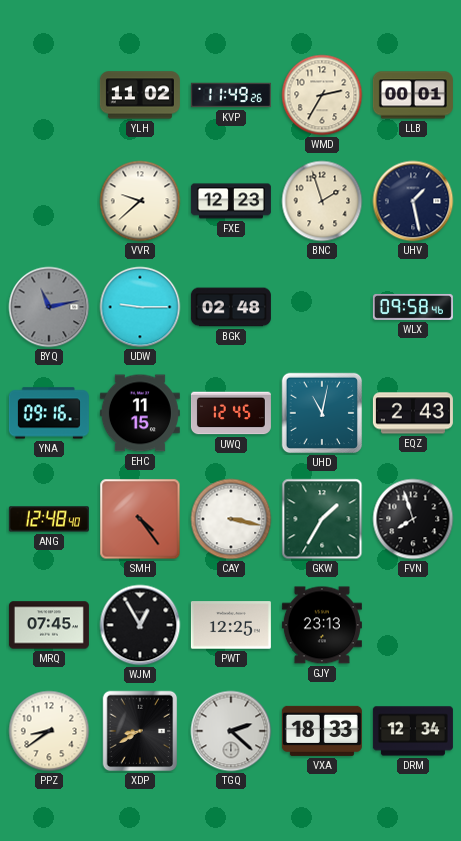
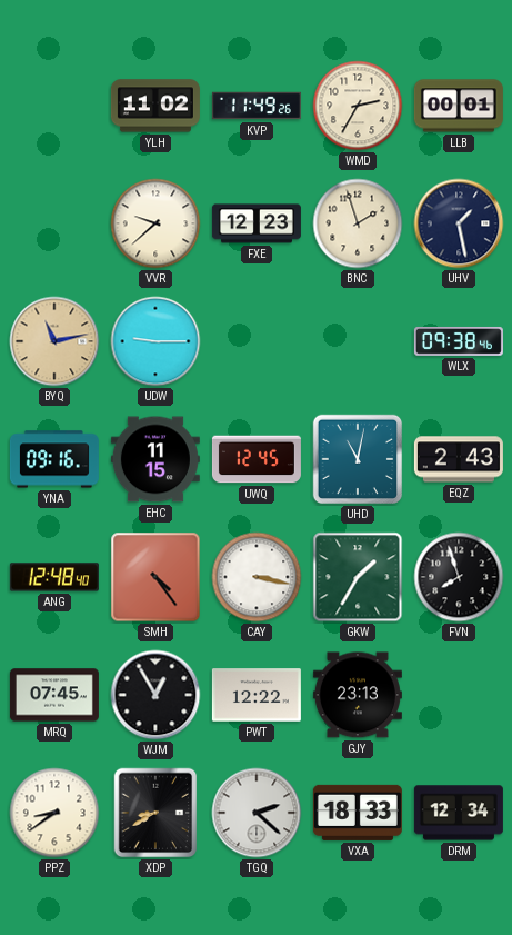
BYQ dial: grey -> champagne (54, 341)
BGK: 02:48 -> none (231, 307)
WLX: 09:58 -> 09:38 (459, 341)
PWT: 12:25 -> 12:22 (257, 695)
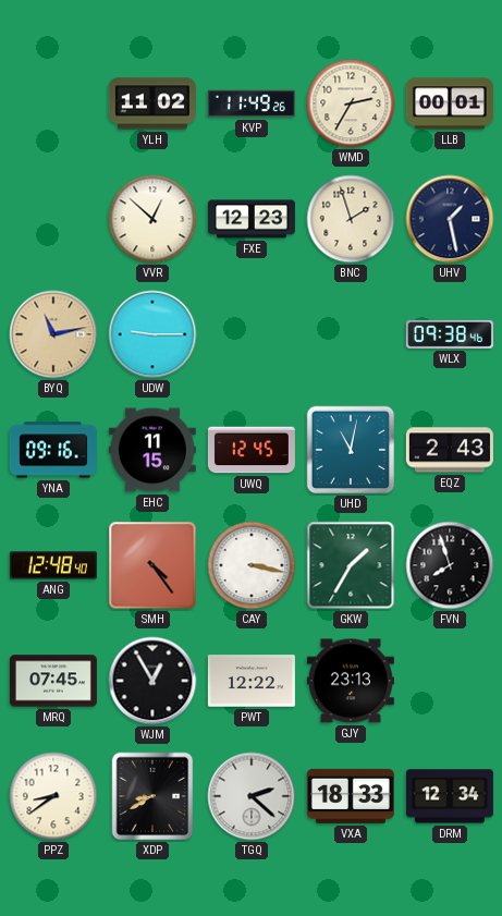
VVR: 9:38 -> 12:52 (152, 219)
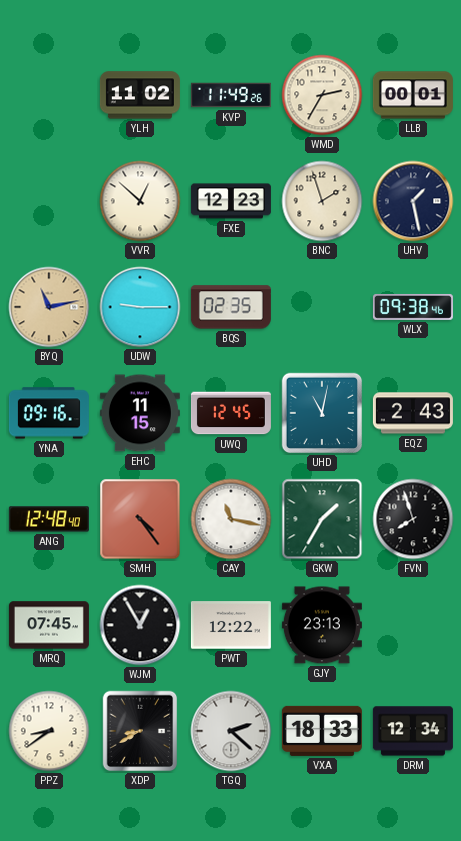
BQS: none -> 02:35 (231, 307)
CAY: 3:17 -> 11:17 (231, 519)
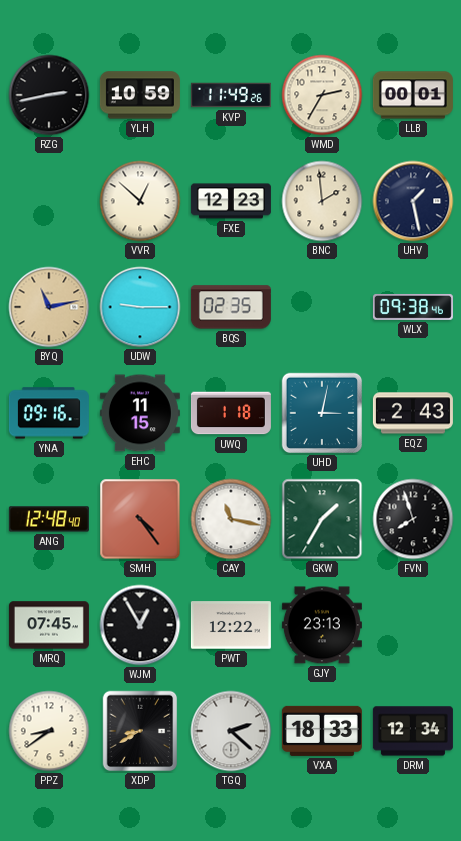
RZG: none -> 2:43 (49, 95)
YLH: 11:02 -> 10:59 (140, 95)
BNC: 1:57 -> 1:59 (322, 201)
UWQ: 12:45 -> 1:18 (231, 413)
UHD: 11:02 -> 3:02 (322, 413)
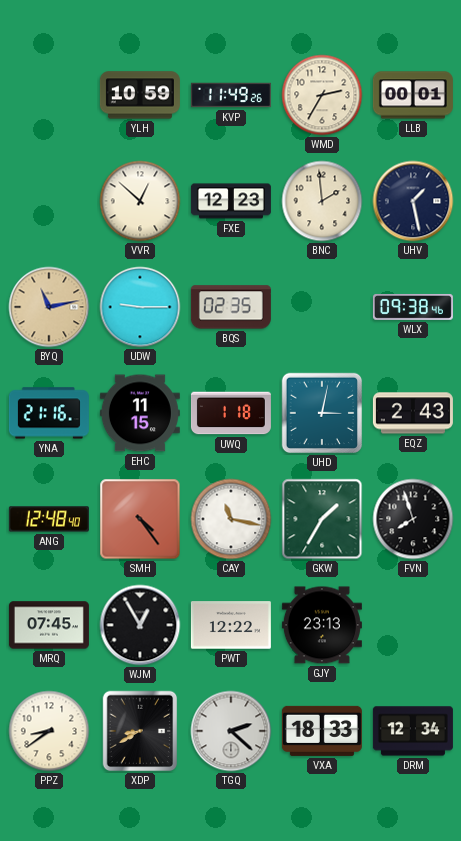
RZG: 2:43 -> none (49, 95)
YNA: 09:16 -> 21:16 (49, 413)
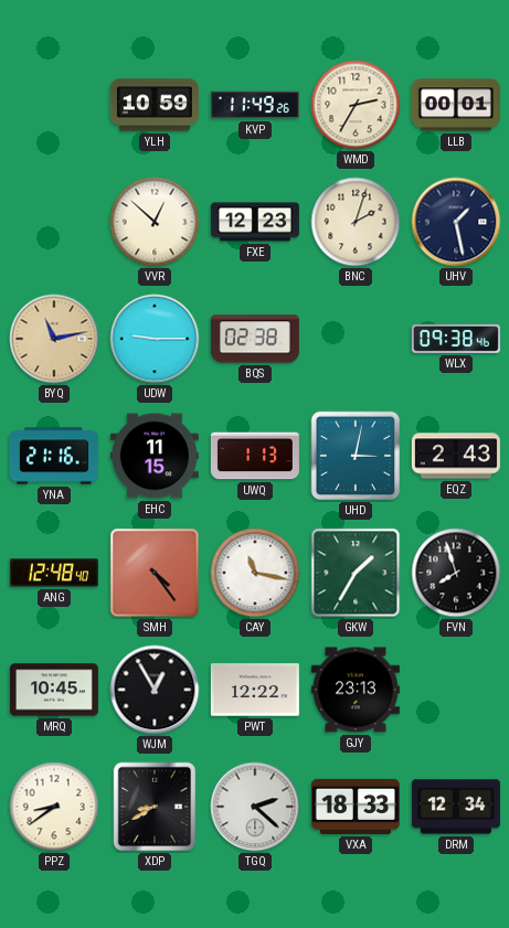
BNC: 1:59 -> 2:03 (356, 222)
BQS: 02:35 -> 02:38 (255, 339)
UWQ: 1:18 -> 1:13 (255, 456)
MRQ: 07:45 -> 10:45 (54, 690)
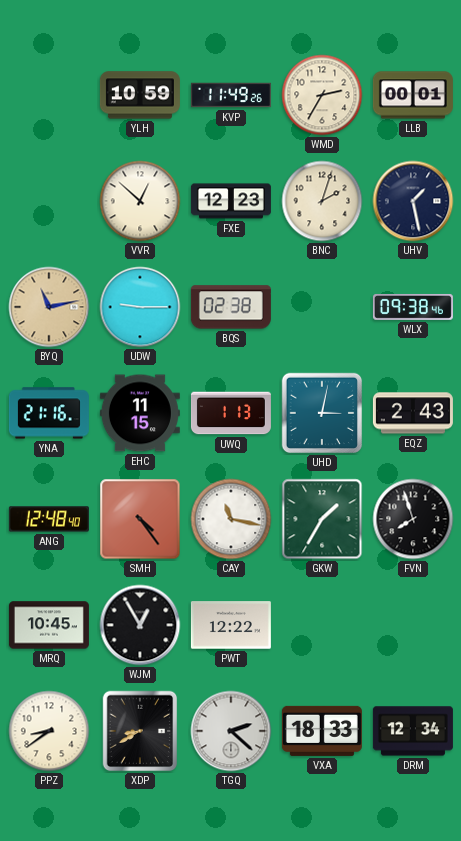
GJY: 23:13 -> none (356, 690)
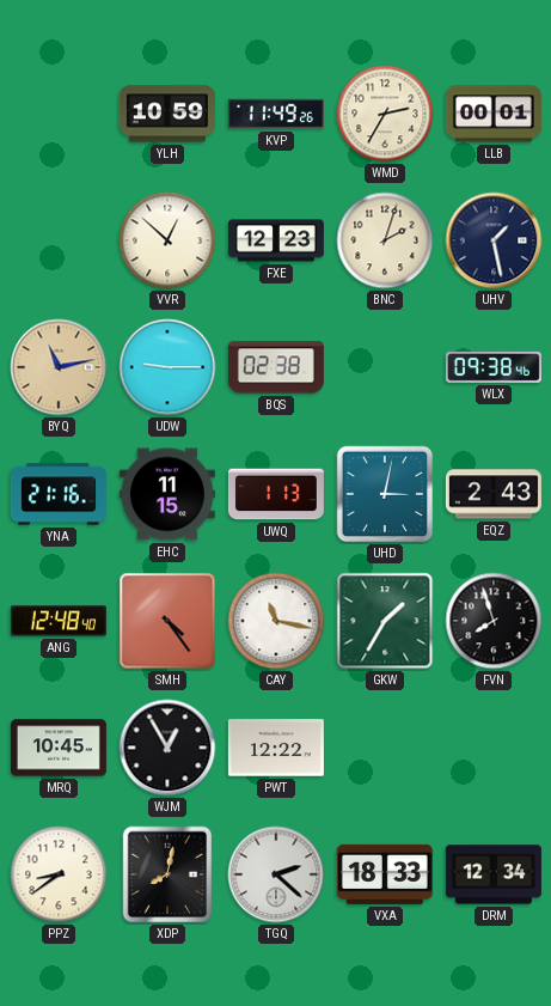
XDP: 8:40 -> 8:02 (167, 874)
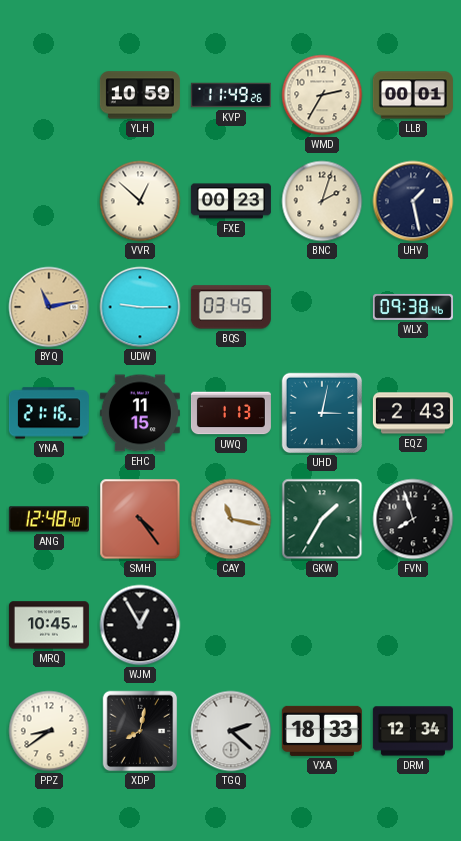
FXE: 12:23 -> 00:23 (231, 201)
BQS: 02:38 -> 03:45 (231, 307)
PWT: 12:22 -> none (276, 748)
